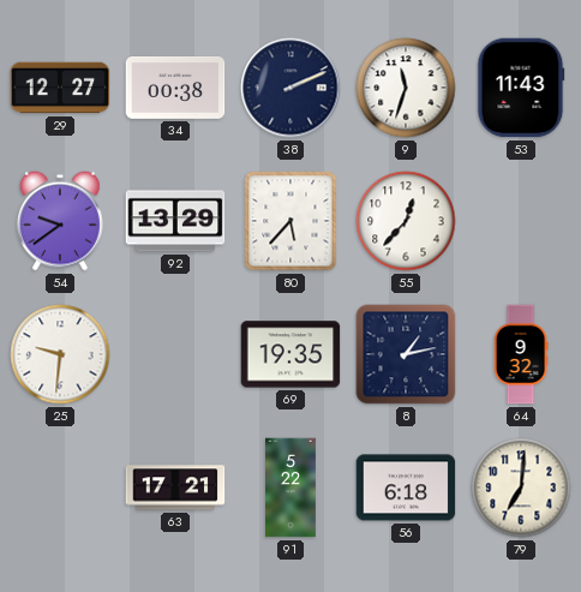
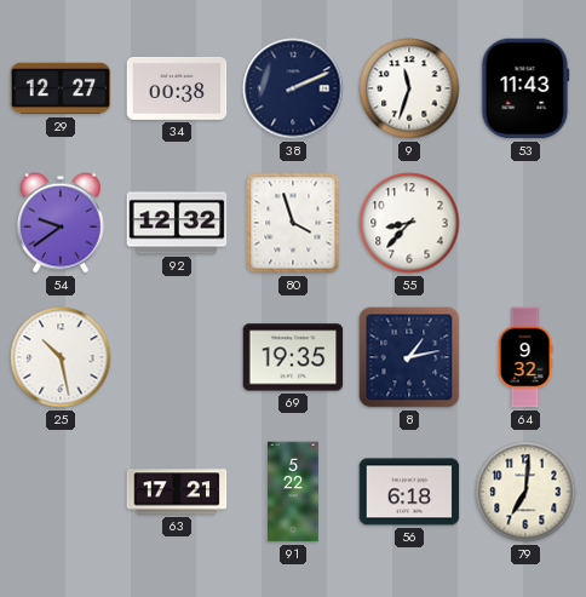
92: 13:29 -> 12:32 (177, 223)
80: 5:37 -> 3:57 (293, 223)
55: 12:37 -> 8:37 (409, 223)
25: 9:31 -> 10:28 (61, 357)
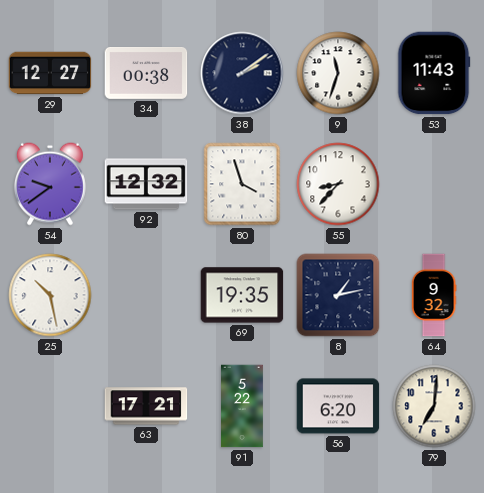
38: 2:11 -> 2:09 (242, 73)
56: 6:18 -> 6:20 (338, 406)
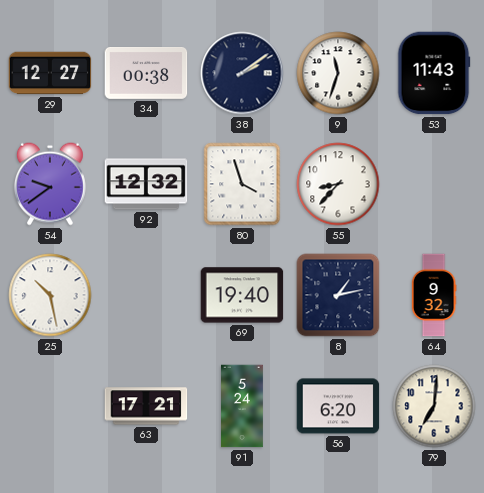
69: 19:35 -> 19:40 (242, 295)
91: 5:22 -> 5:24 (243, 406)
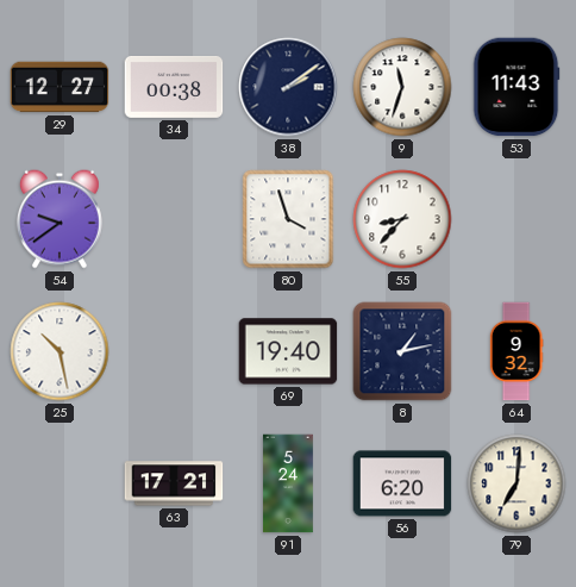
92: 12:32 -> none (146, 184)
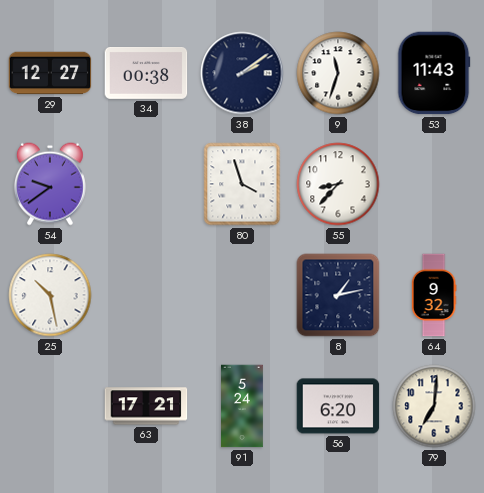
69: 19:40 -> none (288, 351)
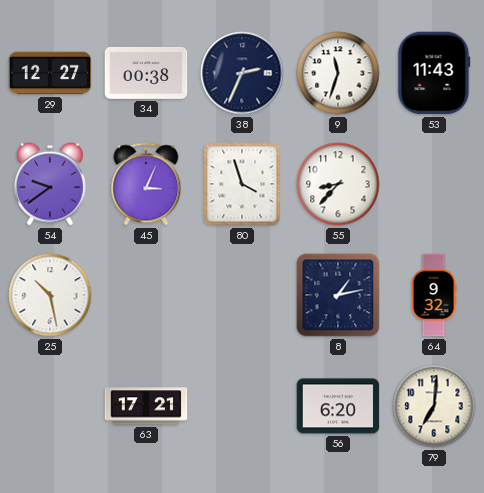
38: 2:09 -> 2:34 (242, 73)
45: none -> 3:04 (146, 184)
91: 5:24 -> none (243, 406)
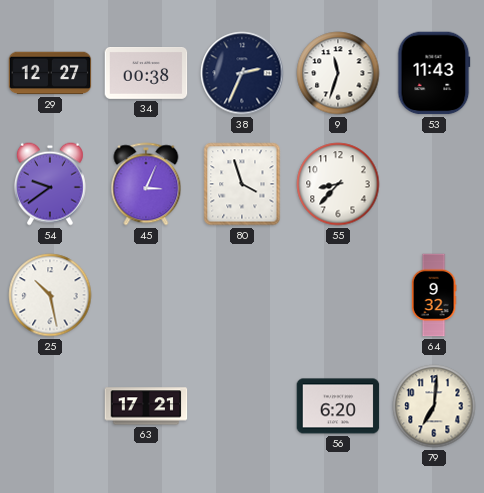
8: 1:13 -> none (338, 295)
